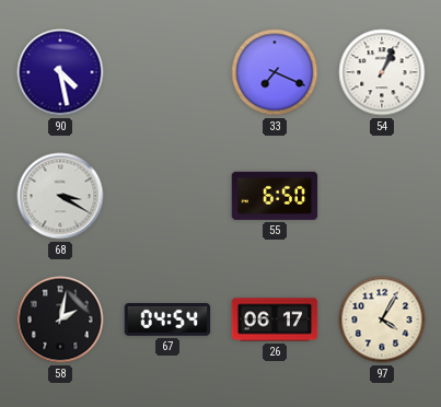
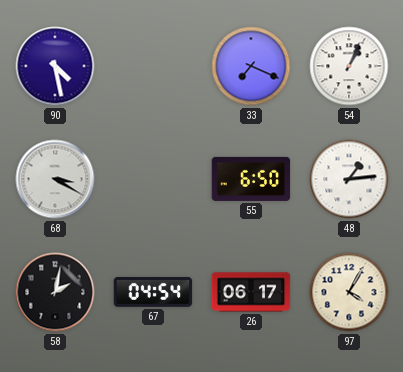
48: none -> 1:14 (349, 179)
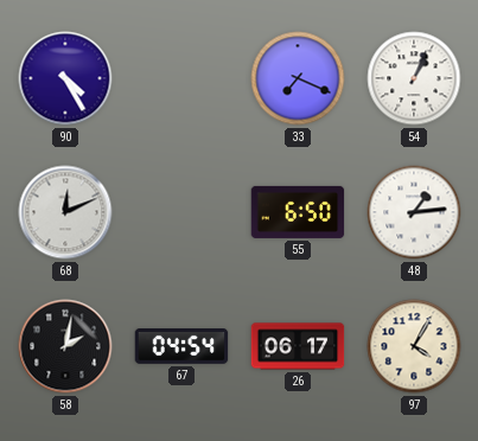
90: 4:28 -> 4:25 (65, 78)
68: 3:20 -> 12:11 (65, 212)
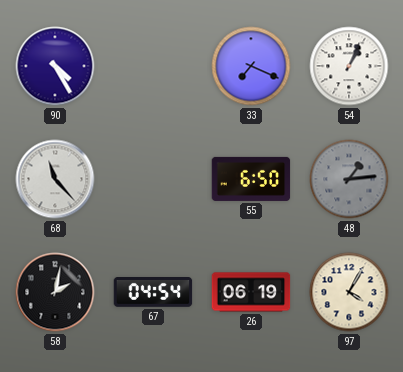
68: 12:11 -> 11:23 (55, 179)
48 dial: white -> grey (349, 179)
26: 06:17 -> 06:19 (251, 292)
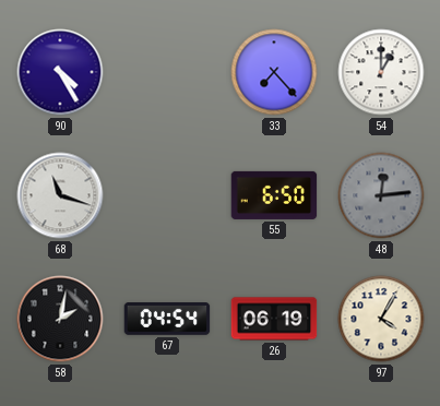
33: 7:19 -> 7:23 (274, 72)
54: 1:04 -> 1:00 (381, 72)
68: 11:23 -> 11:18 (60, 195)
48: 1:14 -> 12:14 (381, 195)
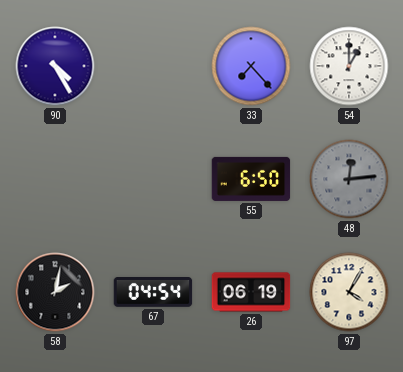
68: 11:18 -> none (60, 195)
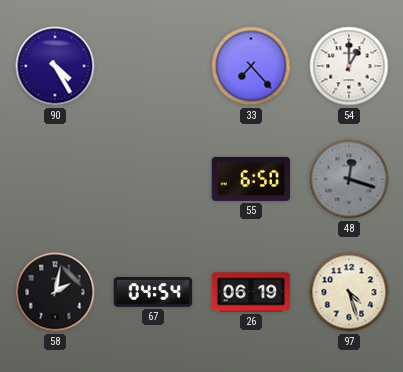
48: 12:14 -> 12:18 (349, 179)
97: 4:05 -> 4:27 (349, 292)
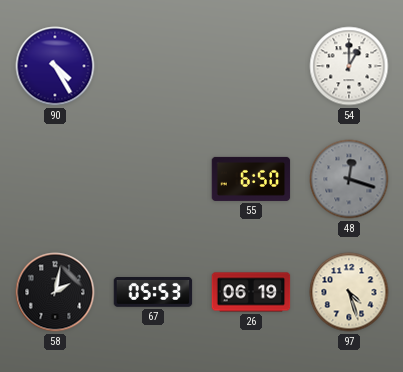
33: 7:23 -> none (251, 66)
67: 04:54 -> 05:53 (153, 292)
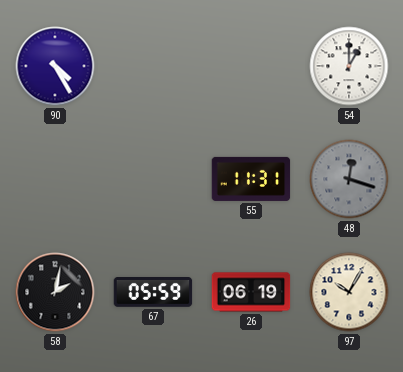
55: 6:50 -> 11:31 (251, 179)
67: 05:53 -> 05:59 (153, 292)
97: 4:27 -> 10:05 (349, 292)
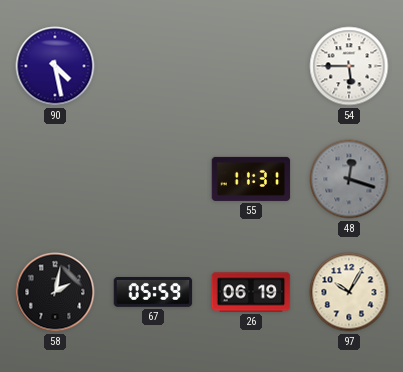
90: 4:25 -> 4:28 (55, 66)
54: 1:00 -> 5:45 (349, 66)
